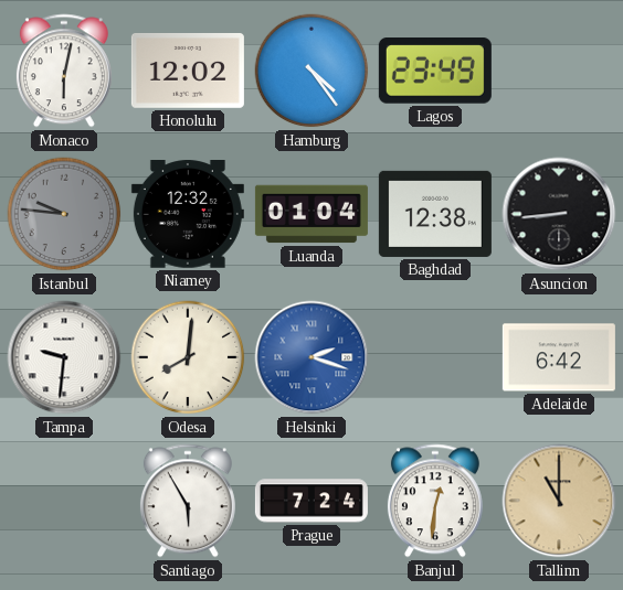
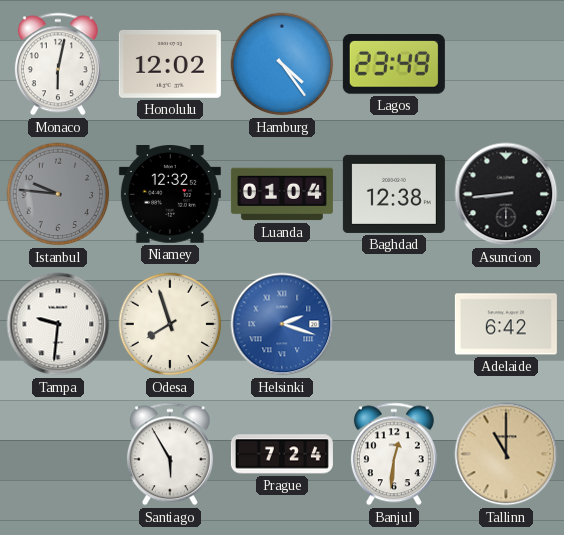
Odesa: 8:01 -> 7:57 (170, 324)
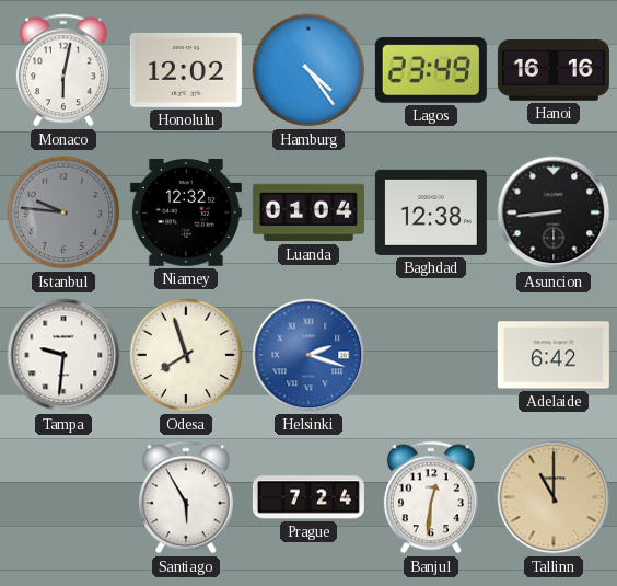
Hanoi: none -> 16:16 (554, 71)
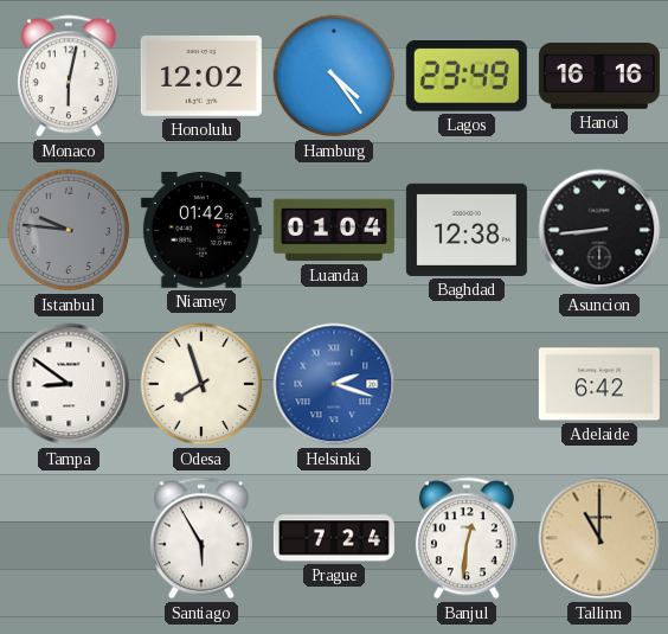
Niamey: 12:32 -> 01:42 (201, 231)
Tampa: 9:31 -> 8:51 (69, 384)
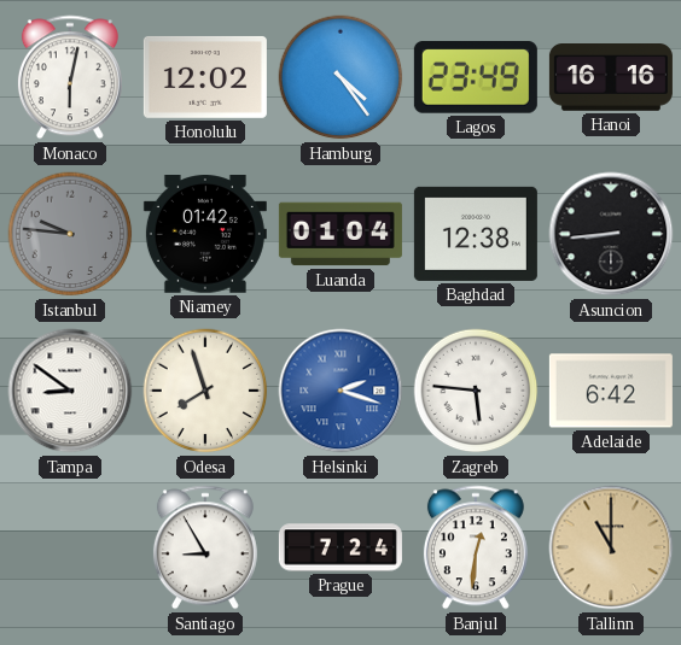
Zagreb: none -> 5:46 (476, 391)
Santiago: 5:55 -> 8:55 (205, 547)
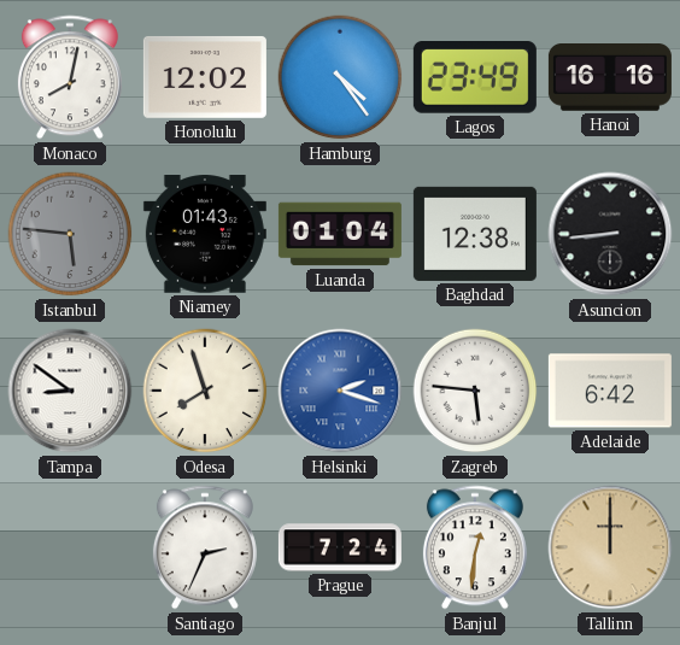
Monaco: 6:02 -> 8:02 (70, 77)
Istanbul: 9:46 -> 5:46 (70, 234)
Niamey: 01:42 -> 01:43 (205, 235)
Santiago: 8:55 -> 2:34 (205, 547)
Tallinn: 11:00 -> 12:00 (610, 547)
